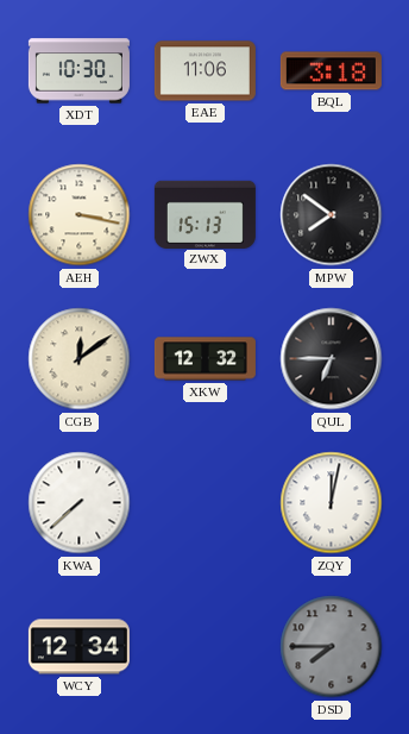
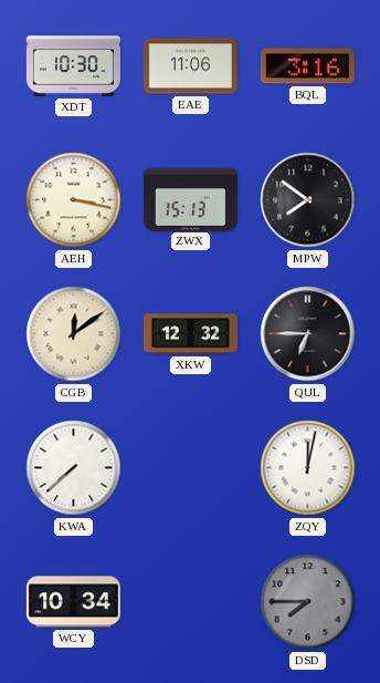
BQL: 3:18 -> 3:16 (307, 66)
WCY: 12:34 -> 10:34 (73, 602)
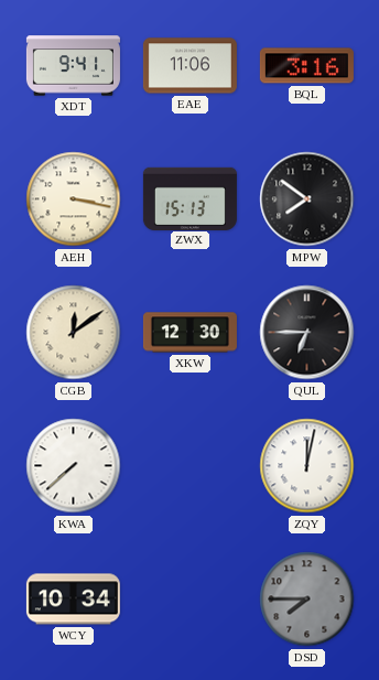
XDT: 10:30 -> 9:41 (73, 66)
XKW: 12:32 -> 12:30 (189, 333)
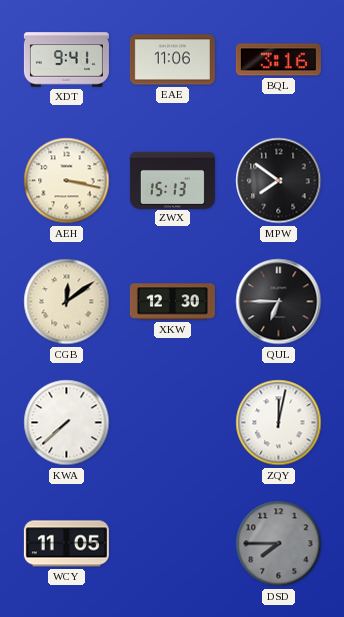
WCY: 10:34 -> 11:05 (66, 544)
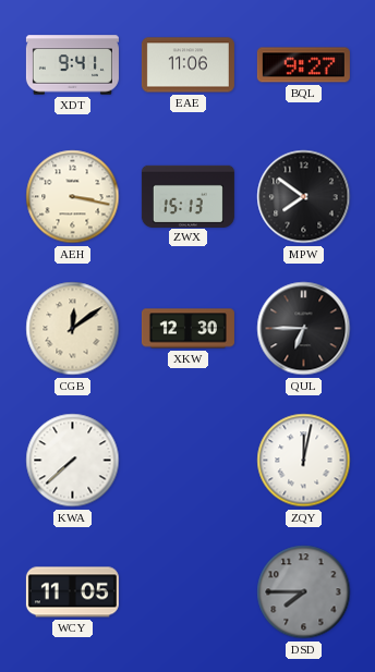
BQL: 3:16 -> 9:27 (303, 65)
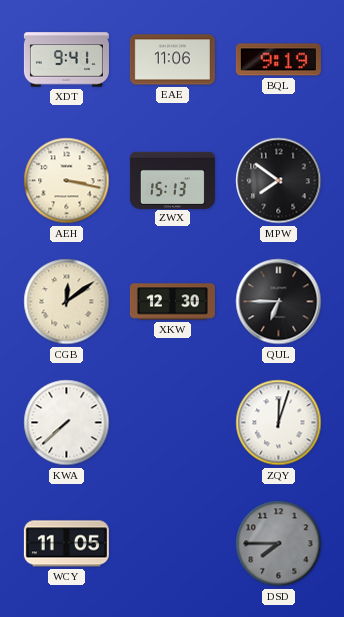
BQL: 9:27 -> 9:19 (278, 60)
ZQY: 12:02 -> 12:03 (279, 423)
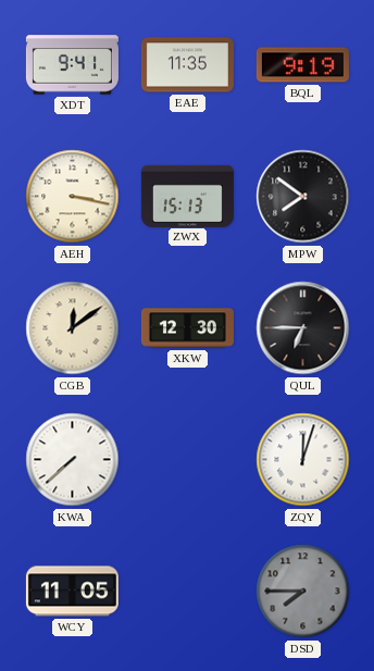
EAE: 11:06 -> 11:35 (187, 65)
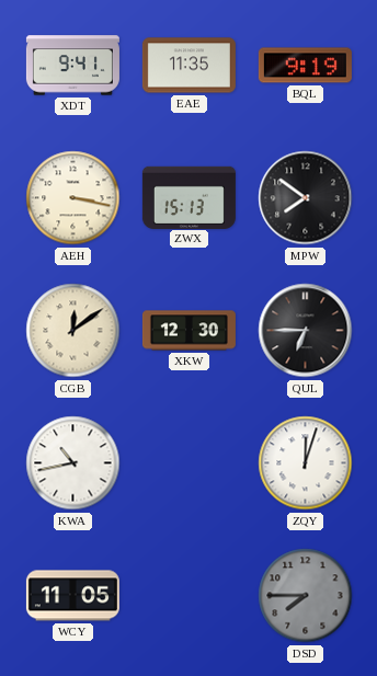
KWA: 7:38 -> 10:43 (73, 463)
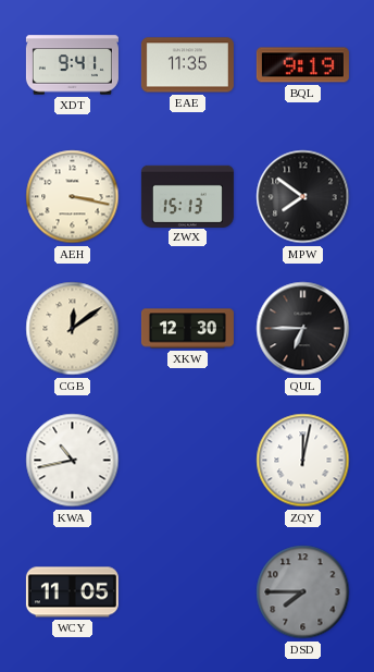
ZQY: 12:03 -> 12:02 (303, 461)
